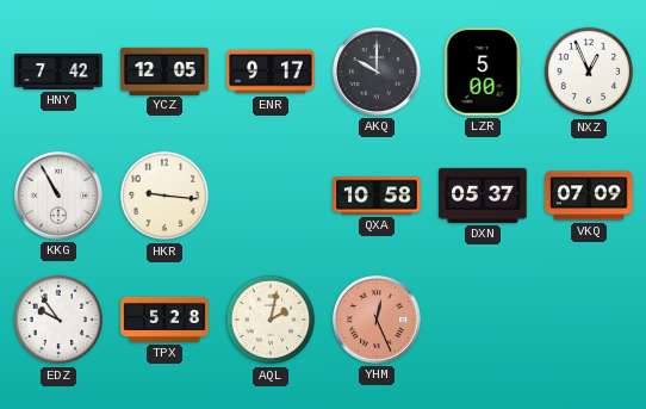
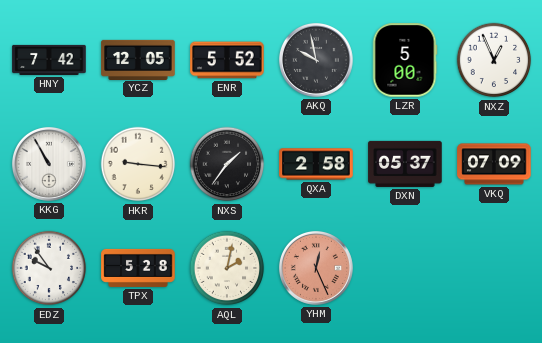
ENR: 9:17 -> 5:52 (227, 60)
AKQ: 10:00 -> 9:58 (316, 60)
NXS: none -> 1:36 (227, 164)
QXA: 10:58 -> 2:58 (316, 164)
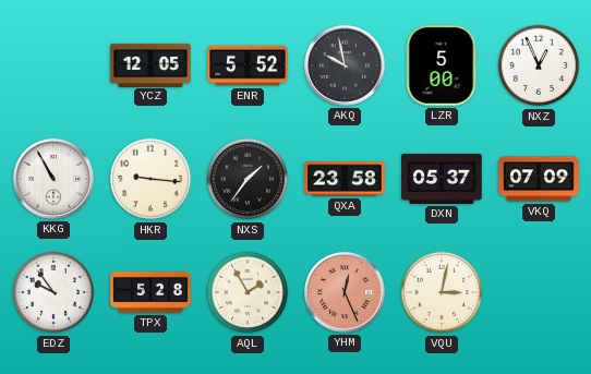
HNY: 7:42 -> none (49, 60)
QXA: 2:58 -> 23:58 (345, 179)
AQL: 2:02 -> 1:55 (248, 292)
VQU: none -> 3:02 (442, 292)
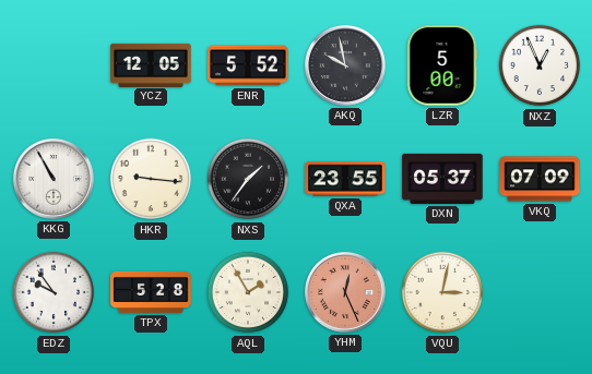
QXA: 23:58 -> 23:55 (345, 179)
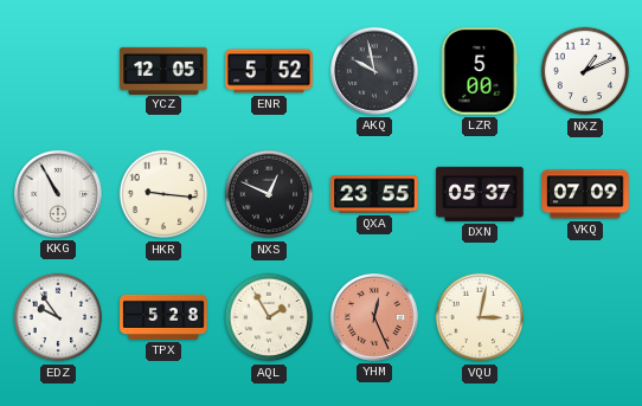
NXZ: 12:56 -> 1:11 (585, 71)
NXS: 1:36 -> 12:49 (269, 194)
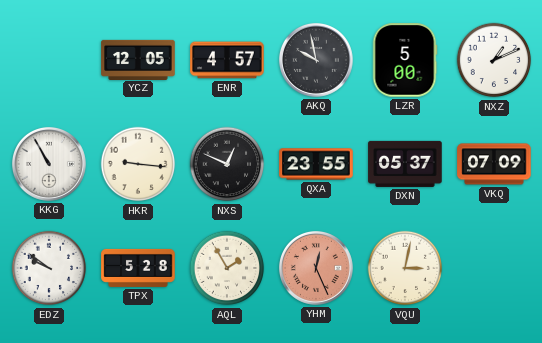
ENR: 5:52 -> 4:57 (227, 60)
EDZ: 9:54 -> 9:51 (49, 268)
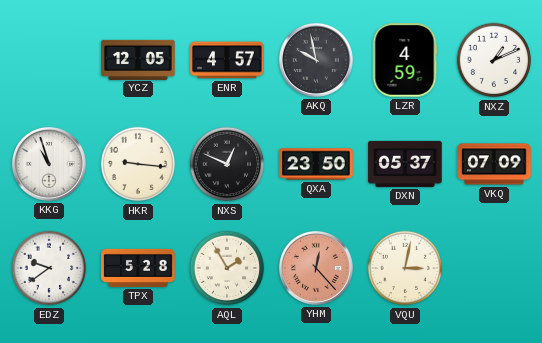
LZR: 5:00 -> 4:59 (405, 60)
KKG: 10:55 -> 10:57 (49, 164)
QXA: 23:55 -> 23:50 (316, 164)
EDZ: 9:51 -> 9:39 (49, 268)
YHM: 12:26 -> 12:23 (316, 268)
